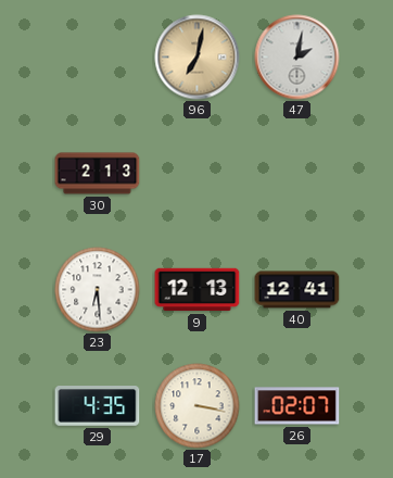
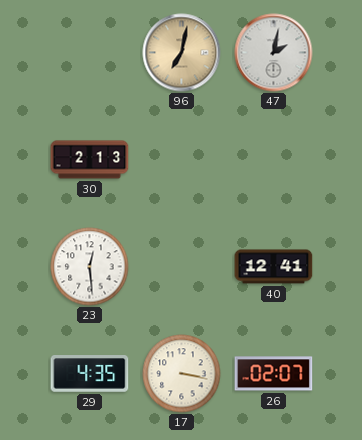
23: 6:29 -> 12:29 (90, 267)
9: 12:13 -> none (198, 290)
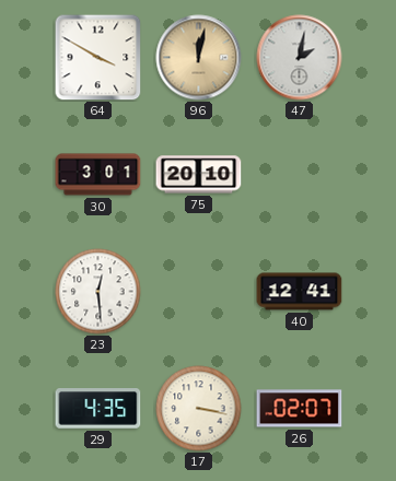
64: none -> 3:50 (98, 58)
96: 7:02 -> 12:02 (199, 58)
30: 2:13 -> 3:01 (98, 175)
75: none -> 20:10 (199, 175)
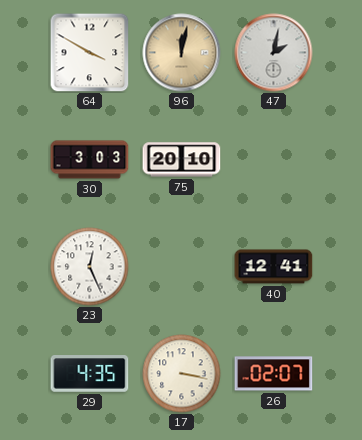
30: 3:01 -> 3:03 (90, 160)
23: 12:29 -> 12:26 (90, 267)
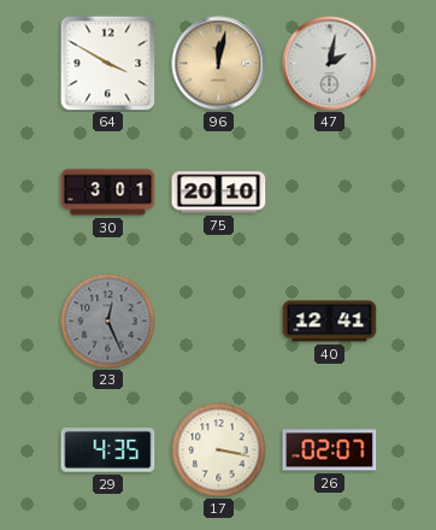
30: 3:03 -> 3:01 (108, 193)
23 dial: white -> grey (108, 322)
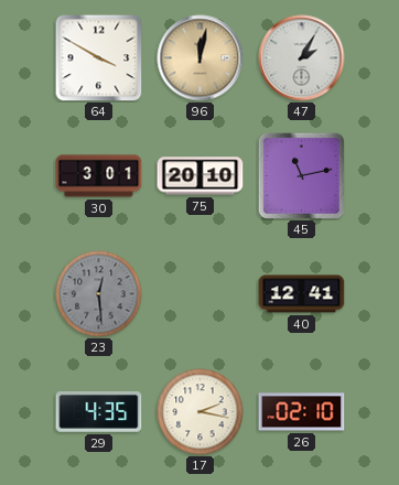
47: 2:02 -> 2:05 (302, 58)
45: none -> 11:13 (301, 175)
23: 12:26 -> 12:29 (99, 294)
17: 3:17 -> 2:17 (201, 412)
26: 02:07 -> 02:10 (302, 412)
